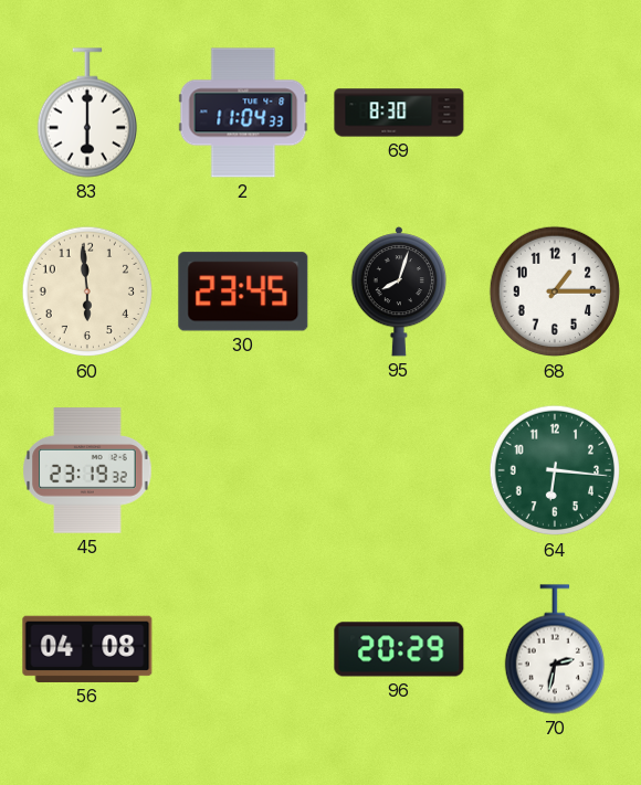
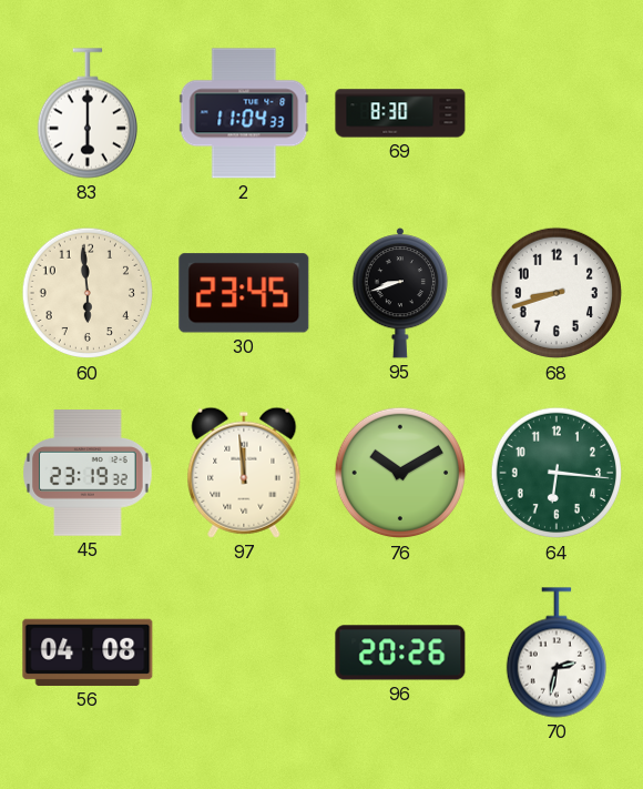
95: 8:03 -> 8:42 (400, 294)
68: 1:15 -> 8:42 (557, 293)
97: none -> 11:59 (244, 473)
76: none -> 10:10 (400, 473)
96: 20:29 -> 20:26 (400, 653)
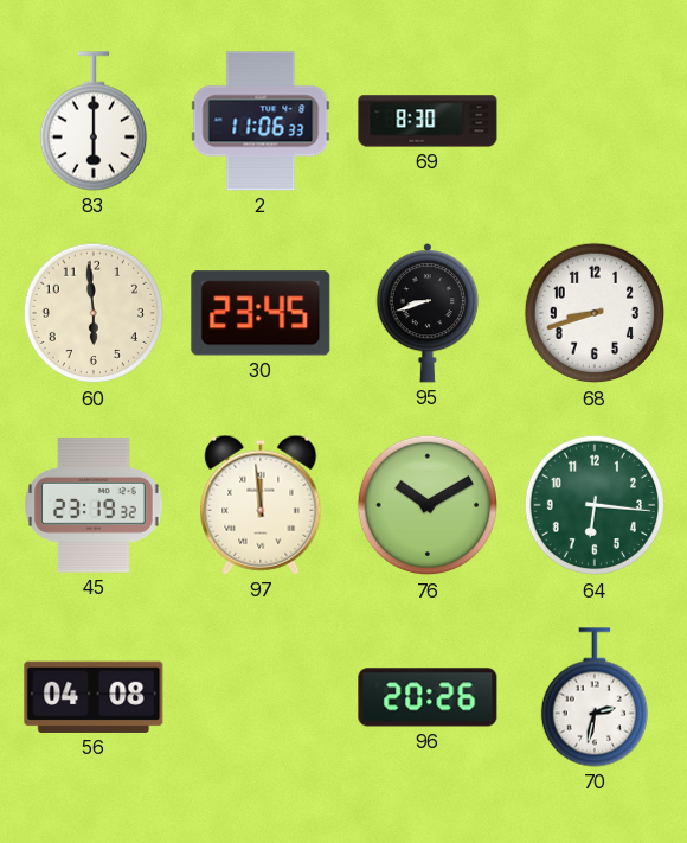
2: 11:04 -> 11:06 (261, 121)
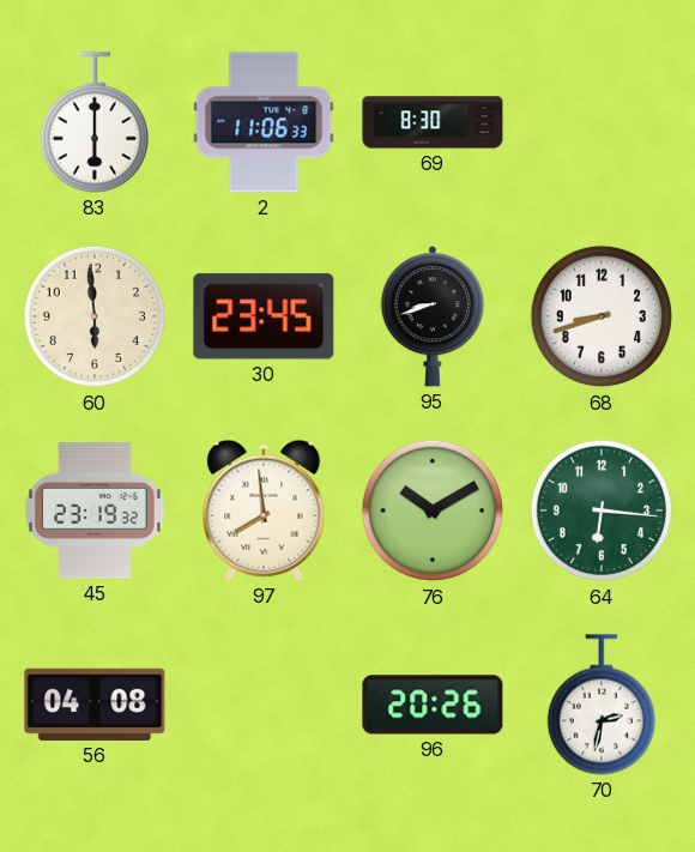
97: 11:59 -> 7:59 (264, 510)
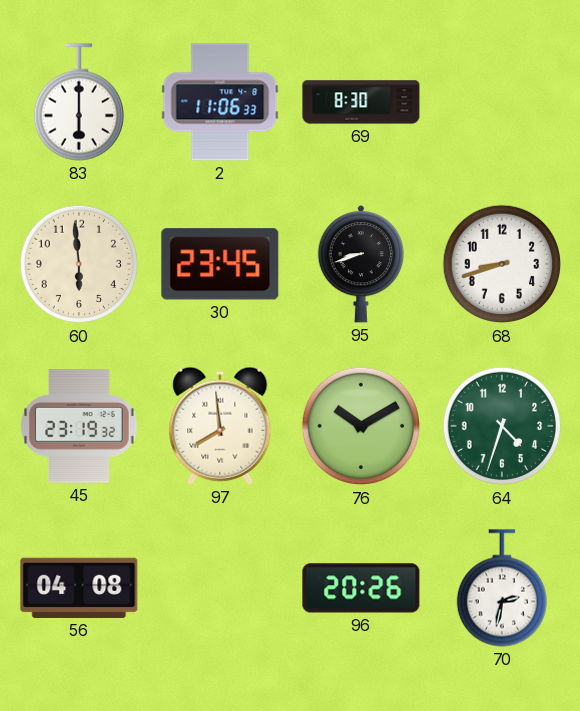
64: 6:16 -> 4:33 (502, 426)
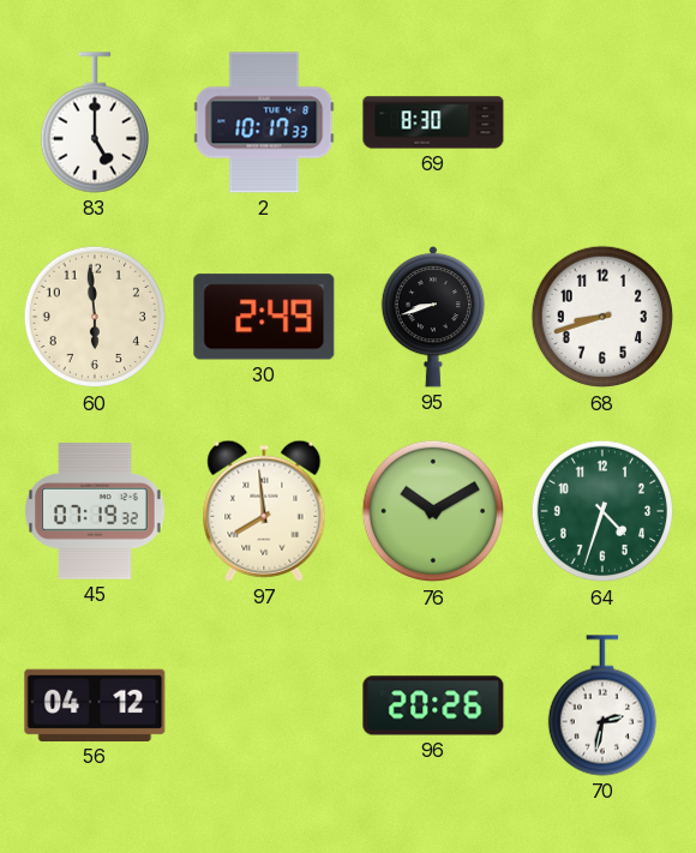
83: 6:00 -> 5:00 (95, 122)
2: 11:06 -> 10:17 (264, 122)
30: 23:45 -> 2:49 (264, 317)
45: 23:19 -> 07:19 (95, 511)
56: 04:08 -> 04:12 (95, 705)
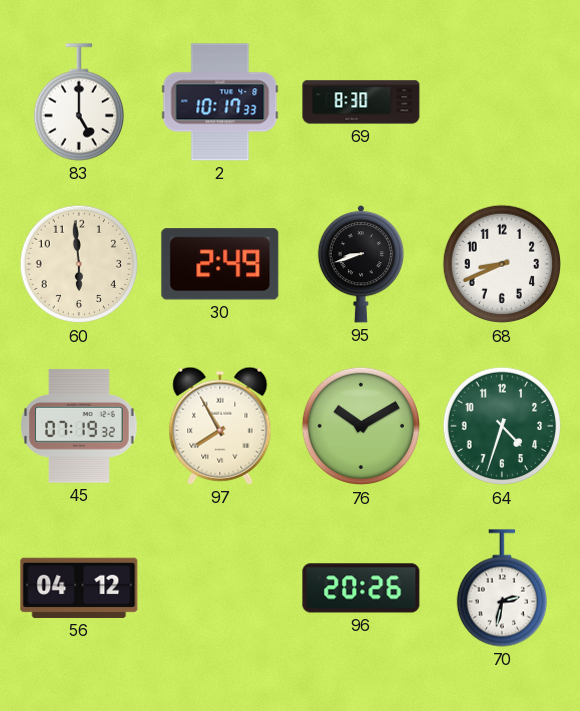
68: 8:42 -> 8:41 (502, 264)
97: 7:59 -> 7:55 (220, 426)
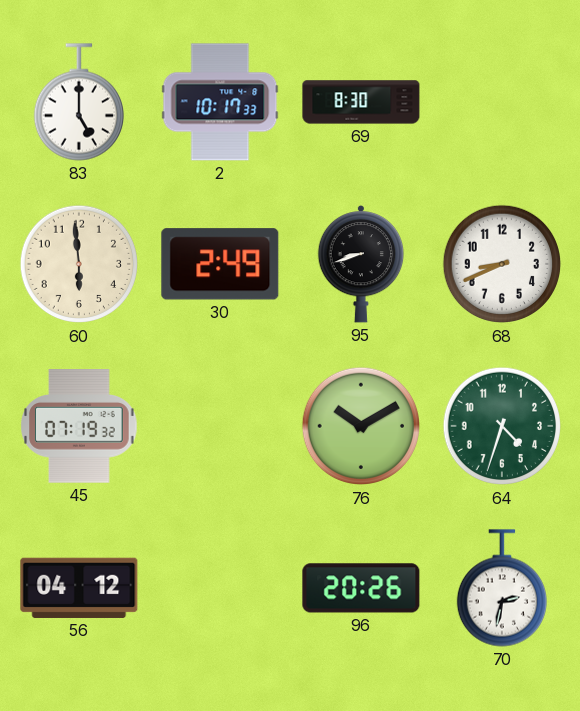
97: 7:55 -> none (220, 426)
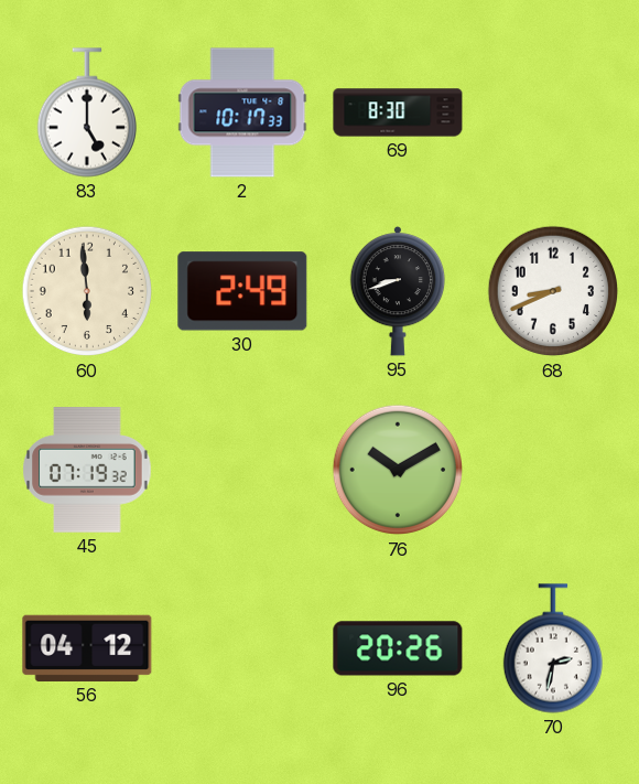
64: 4:33 -> none (502, 426)
